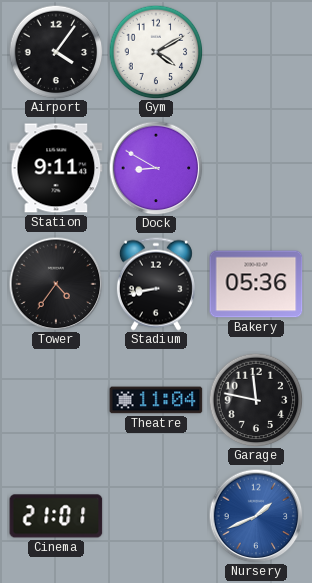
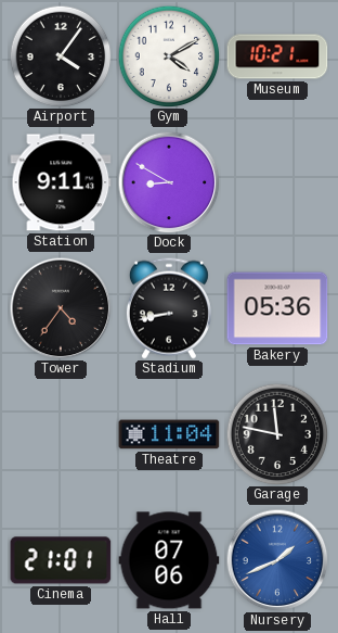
Museum: none -> 10:21 (277, 56)
Hall: none -> 07:06 (169, 560)
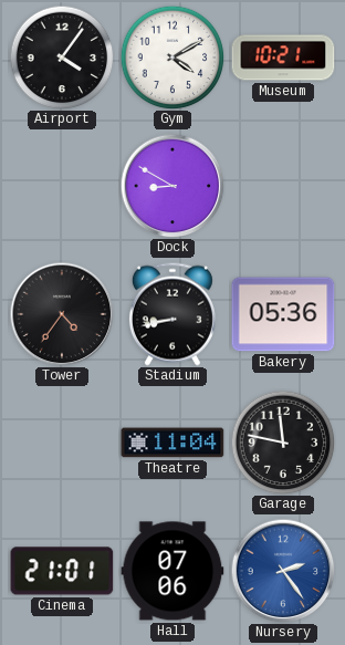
Station: 9:11 -> none (61, 182)
Nursery: 1:41 -> 2:24 (283, 571)
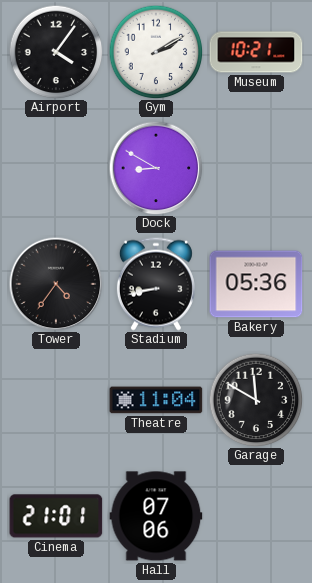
Gym: 4:10 -> 2:10 (156, 52)
Garage: 11:47 -> 11:50 (256, 400)
Nursery: 2:24 -> none (283, 571)
